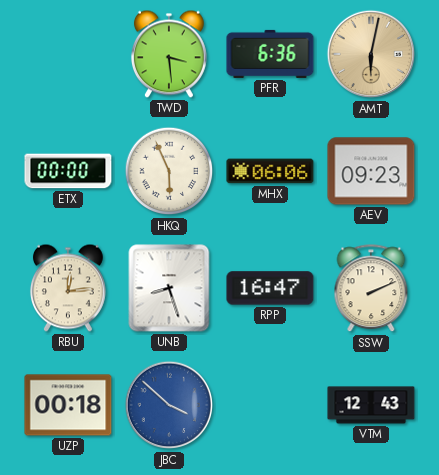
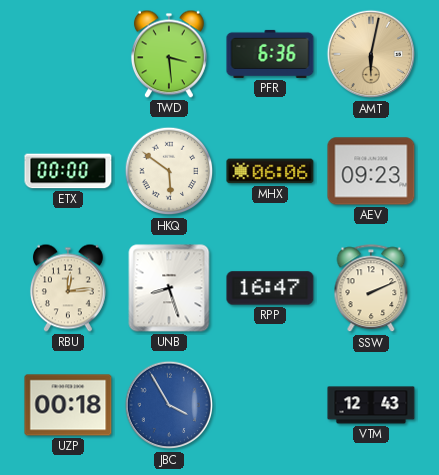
HKQ: 5:56 -> 5:51 (169, 171)
JBC: 3:52 -> 3:55 (169, 405)
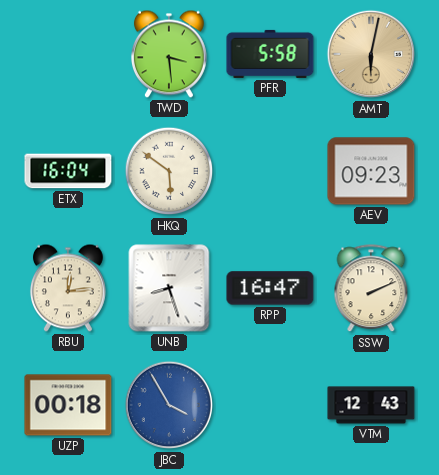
PFR: 6:36 -> 5:58 (270, 54)
ETX: 00:00 -> 16:04 (68, 171)
MHX: 06:06 -> none (270, 171)
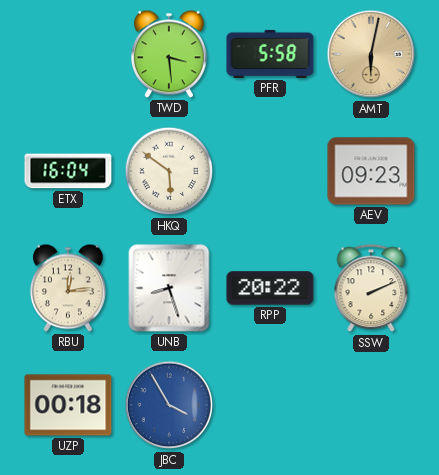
RPP: 16:47 -> 20:22 (270, 288)
VTM: 12:43 -> none (371, 405)
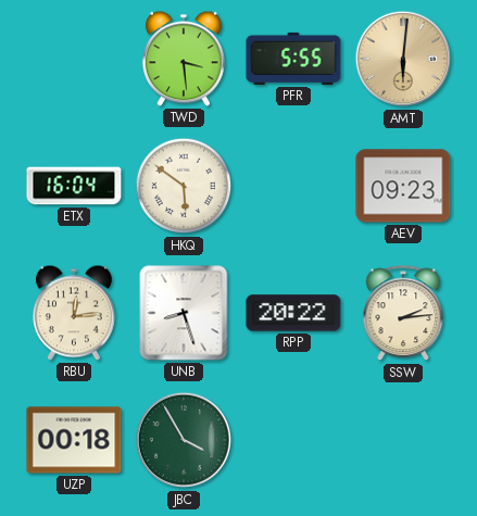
PFR: 5:58 -> 5:55 (293, 59)
AMT: 6:02 -> 6:01 (403, 59)
SSW: 2:11 -> 2:14 (403, 314)
JBC dial: blue -> green (184, 440)
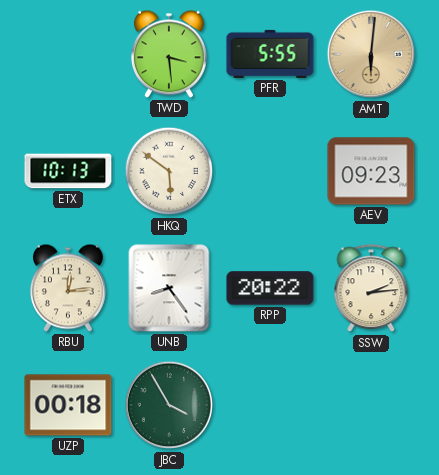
ETX: 16:04 -> 10:13 (68, 171)
UNB: 8:27 -> 8:24 (169, 288)
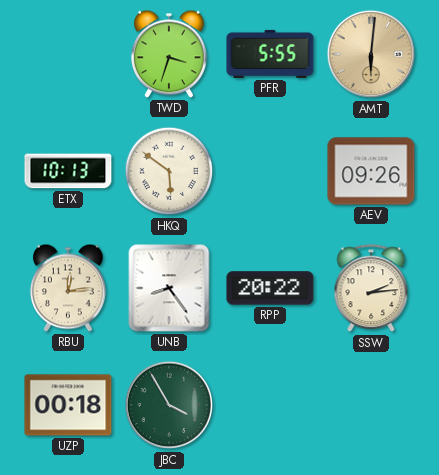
TWD: 3:29 -> 3:33 (169, 54)
AEV: 09:23 -> 09:26 (371, 171)
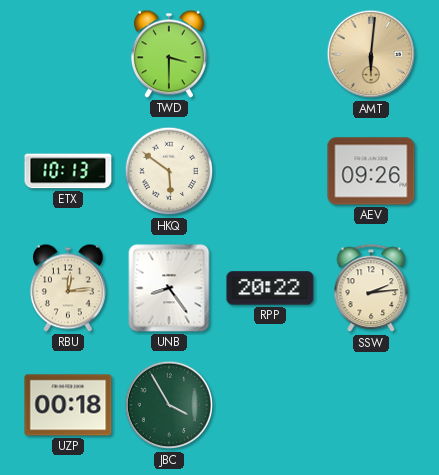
TWD: 3:33 -> 3:30 (169, 54)
PFR: 5:55 -> none (270, 54)
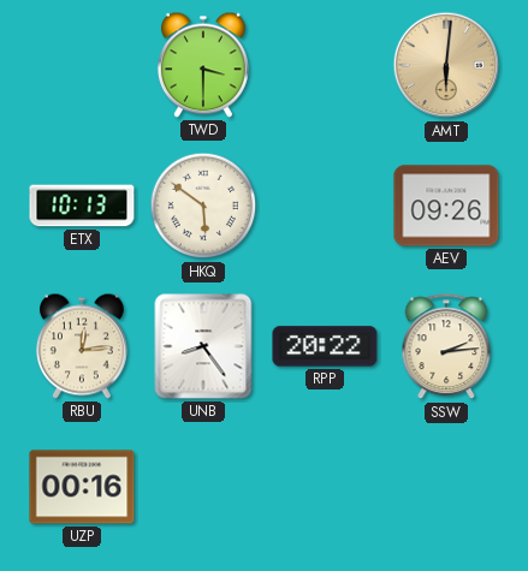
UZP: 00:18 -> 00:16 (82, 487)
JBC: 3:55 -> none (169, 405)
